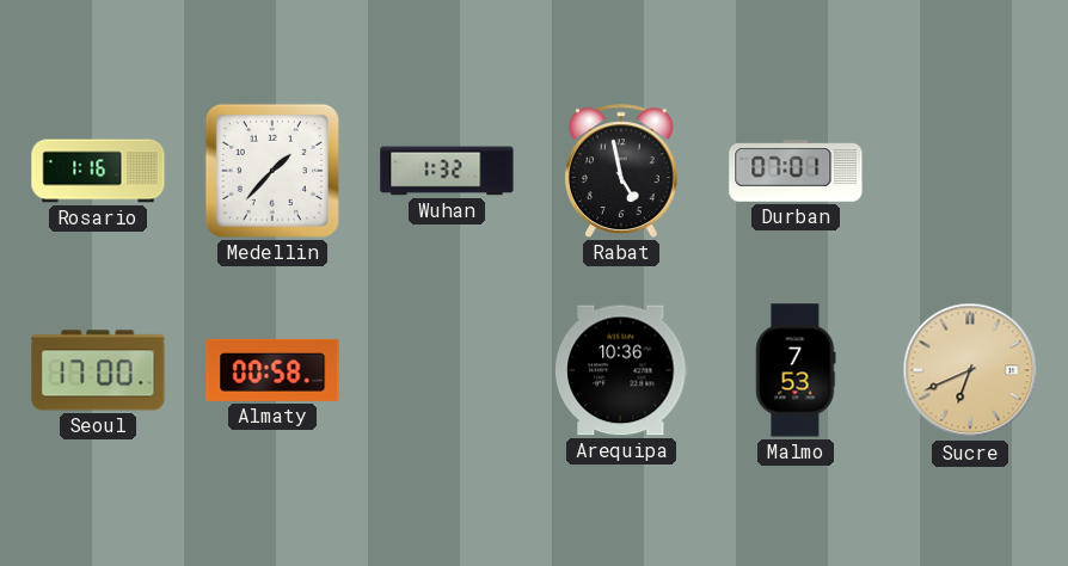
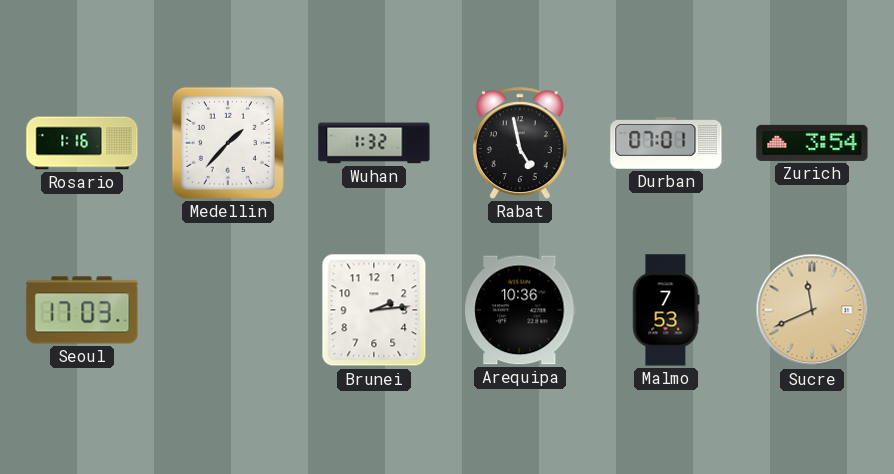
Zurich: none -> 3:54 (812, 143)
Seoul: 17:00 -> 17:03 (82, 310)
Almaty: 00:58 -> none (272, 370)
Brunei: none -> 2:14 (374, 310)
Sucre: 6:41 -> 11:41 (812, 310)
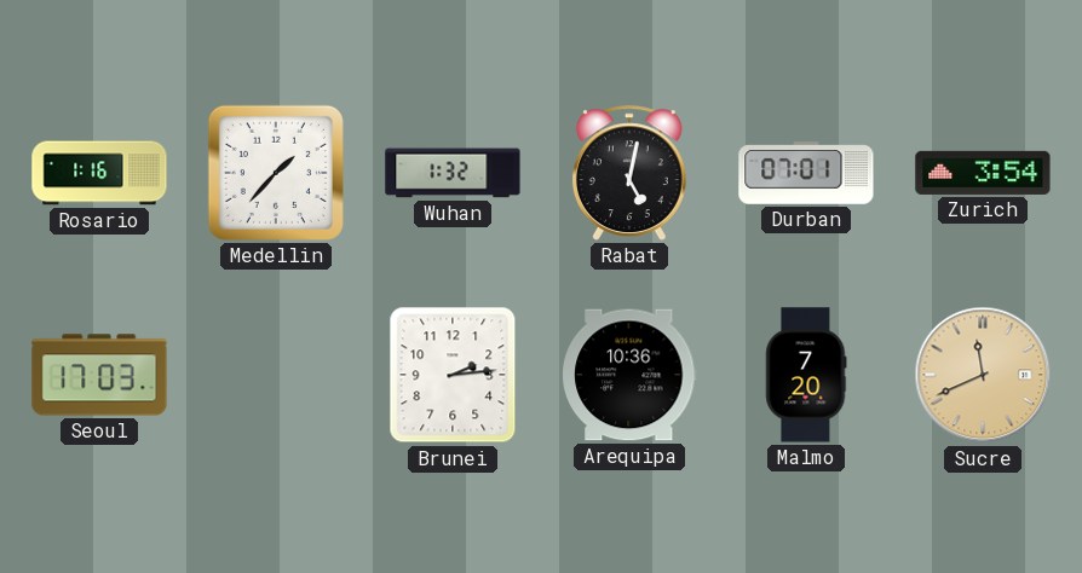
Rabat: 4:58 -> 5:02 (629, 173)
Malmo: 7:53 -> 7:20 (806, 375)
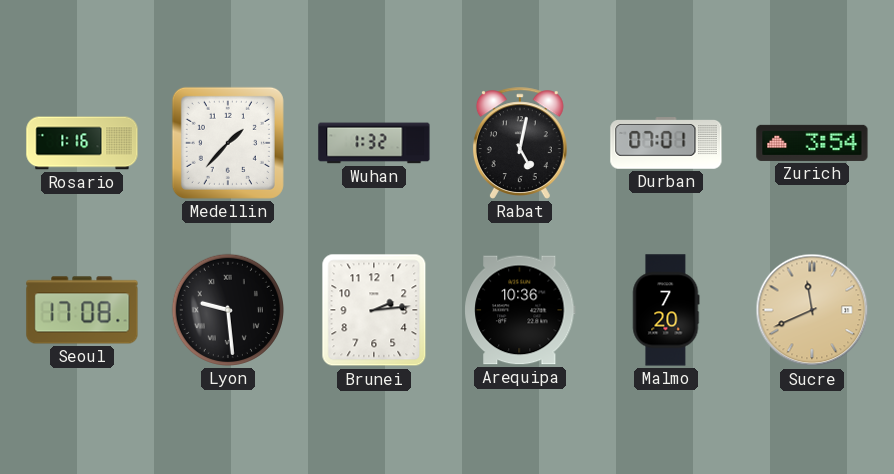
Seoul: 17:03 -> 17:08 (82, 310)
Lyon: none -> 9:29 (228, 310)
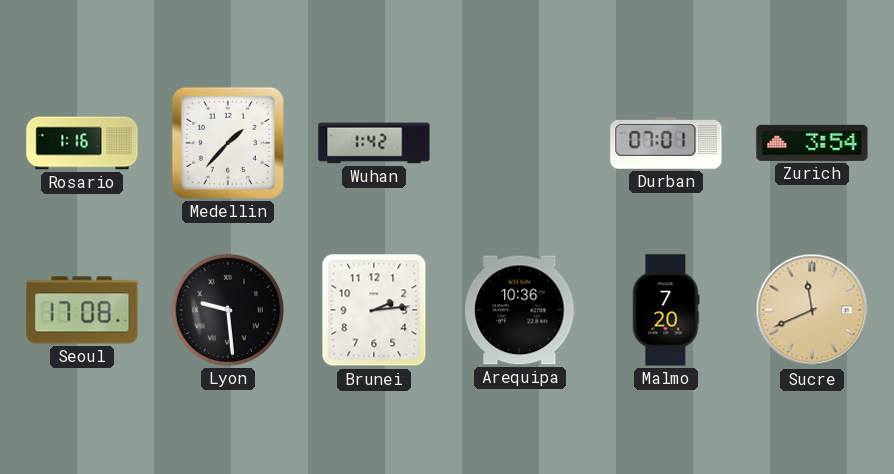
Wuhan: 1:32 -> 1:42 (374, 143)
Rabat: 5:02 -> none (520, 143)
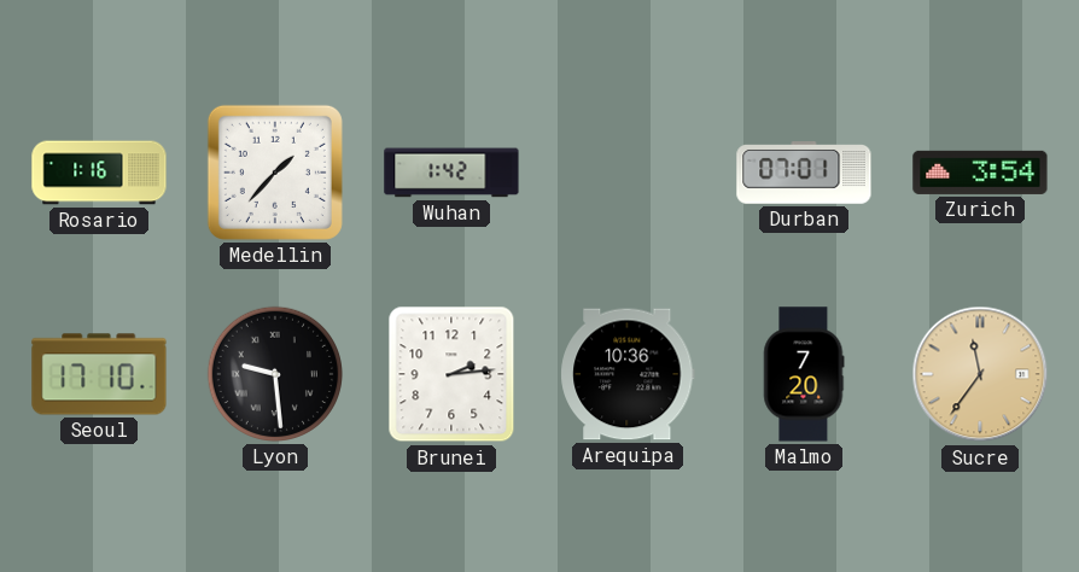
Seoul: 17:08 -> 17:10 (99, 374)
Sucre: 11:41 -> 11:36 (980, 374)
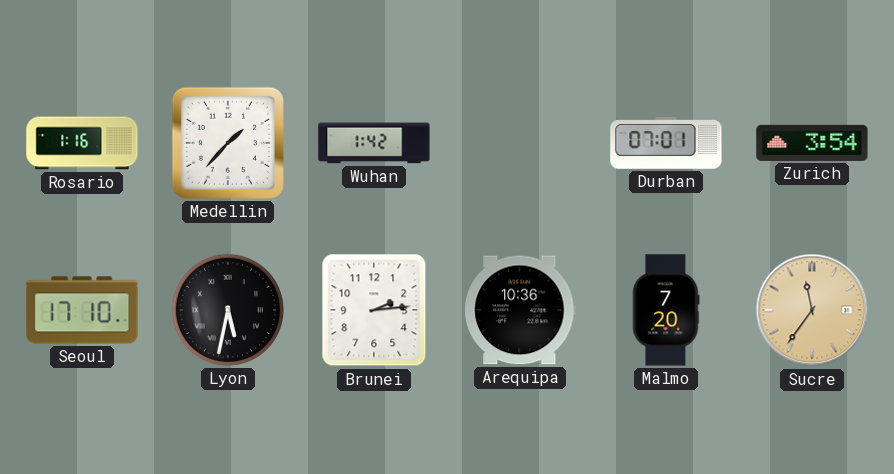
Lyon: 9:29 -> 5:32 (228, 310)
